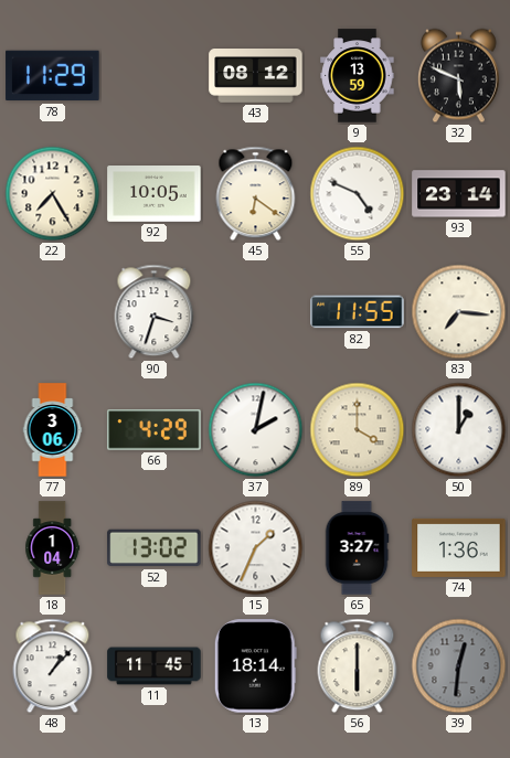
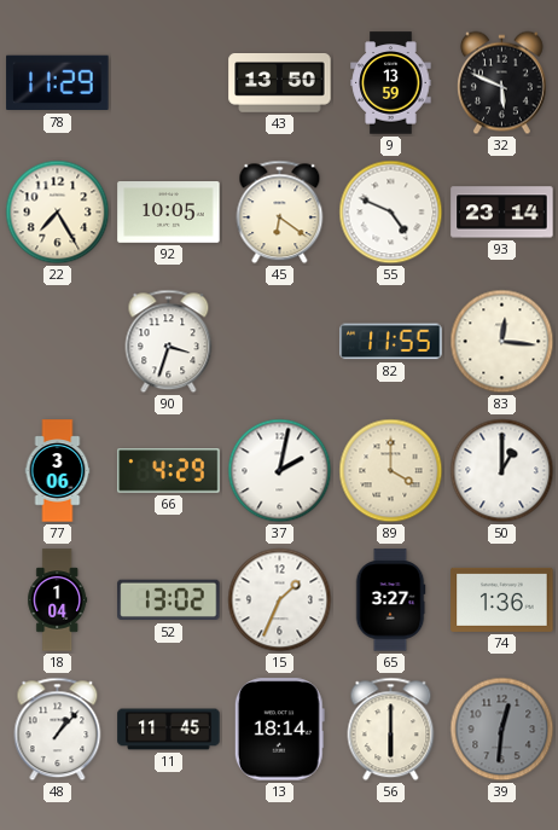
43: 08:12 -> 13:50 (280, 83)
83: 7:16 -> 12:16 (502, 342)
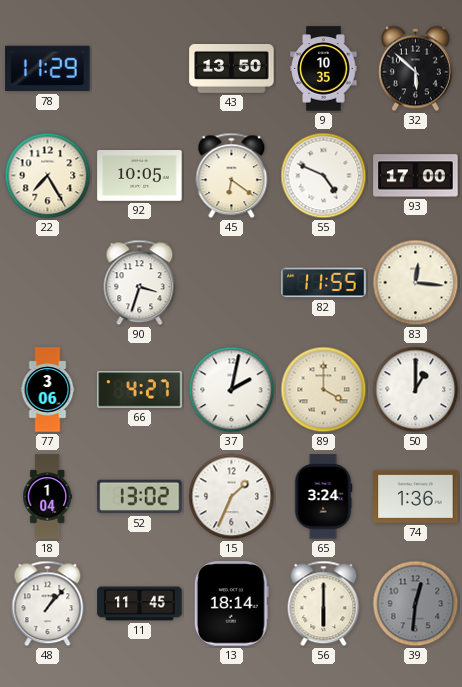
9: 13:59 -> 10:35 (324, 69)
32: 5:49 -> 5:52 (415, 69)
93: 23:14 -> 17:00 (416, 176)
66: 4:29 -> 4:27 (140, 390)
65: 3:27 -> 3:24 (323, 497)
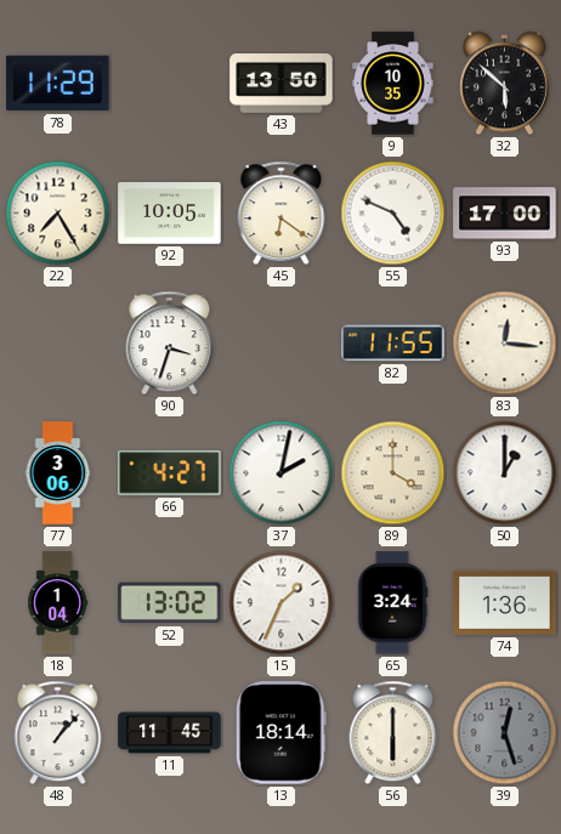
39: 12:31 -> 12:27 (505, 733)
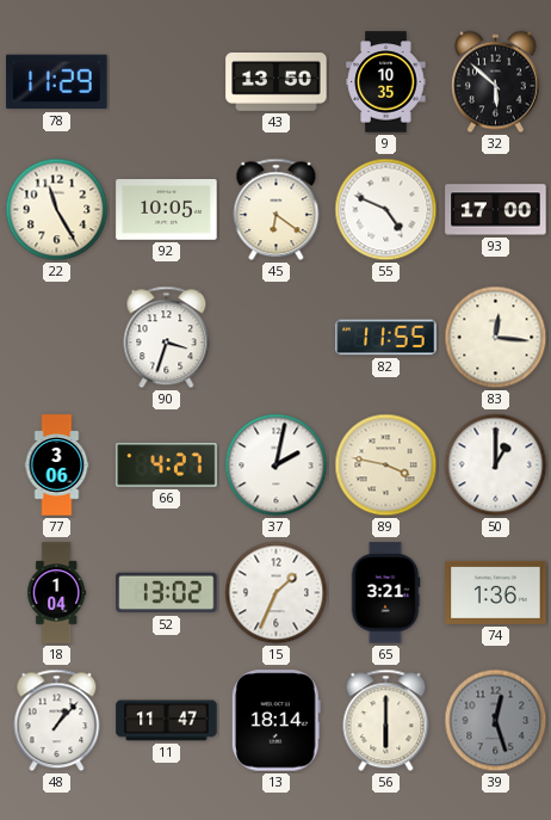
22: 7:25 -> 11:25 (57, 210)
89: 4:00 -> 3:47 (386, 466)
65: 3:24 -> 3:21 (385, 593)
11: 11:45 -> 11:47 (167, 721)
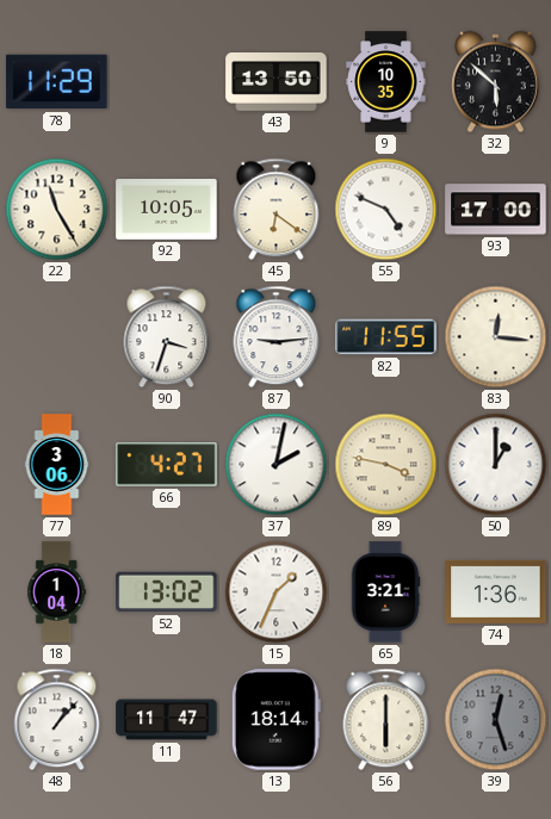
87: none -> 9:14 (277, 337)
